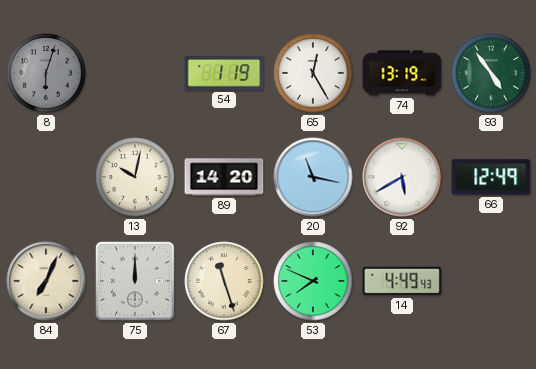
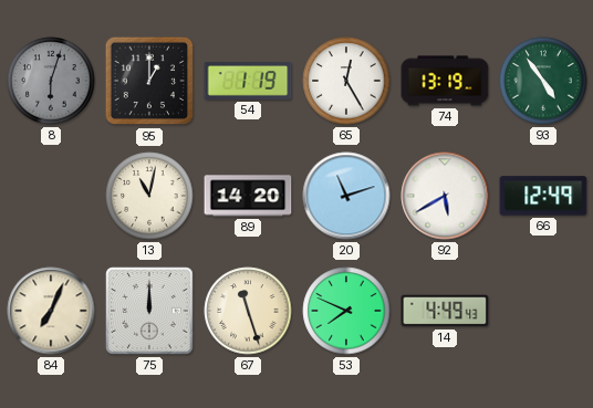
95: none -> 1:00 (149, 81)
13: 10:02 -> 11:02 (149, 196)
20: 11:17 -> 11:12 (346, 196)
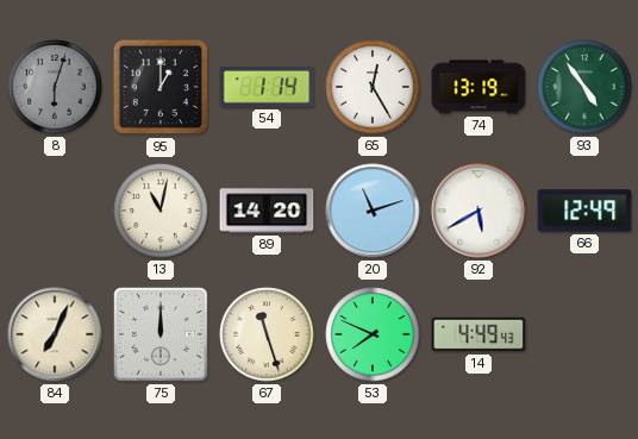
54: 1:19 -> 1:14 (267, 88)
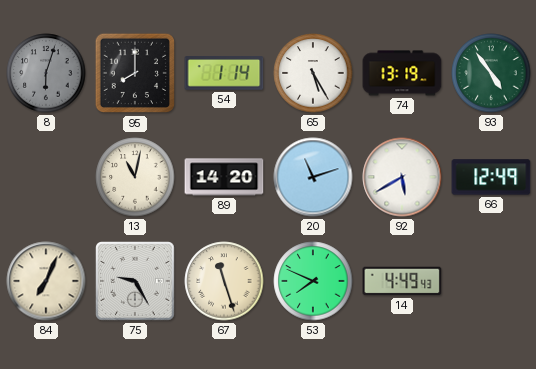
95: 1:00 -> 8:00 (135, 73)
65: 12:25 -> 5:25 (313, 73)
75: 12:00 -> 9:25 (135, 281)
